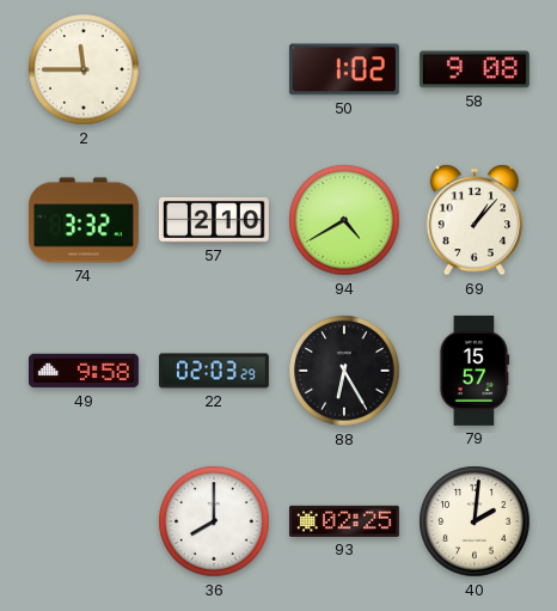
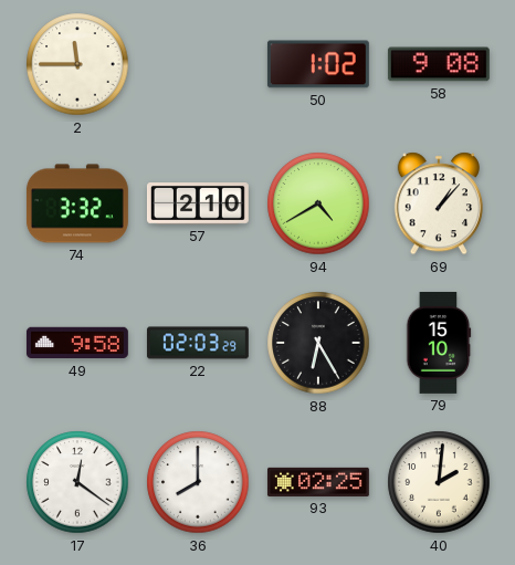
79: 15:57 -> 15:10 (439, 343)
17: none -> 12:21 (77, 482)
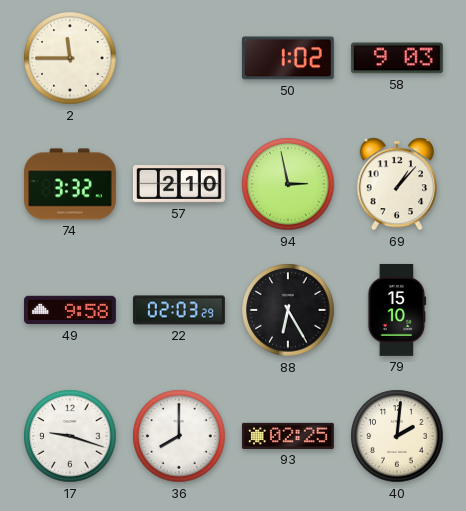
58: 9:08 -> 9:03 (397, 58)
94: 4:40 -> 2:58 (288, 184)
17: 12:21 -> 9:18 (70, 436)
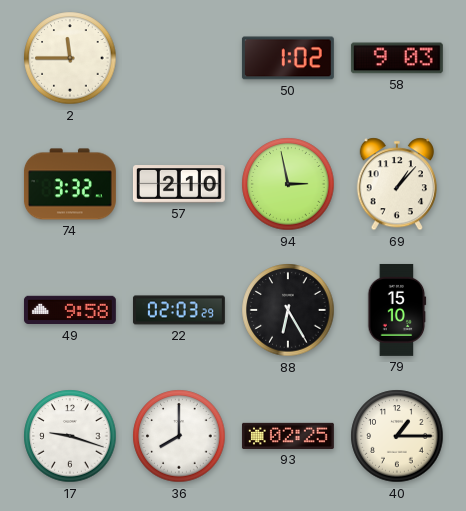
40: 2:01 -> 1:15 (397, 436)
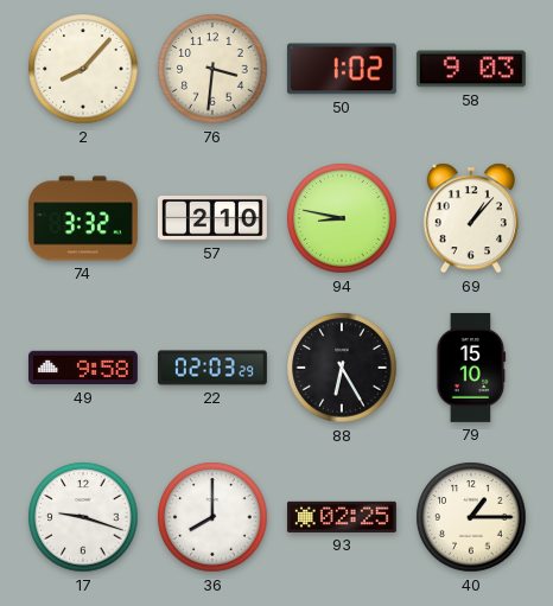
2: 11:45 -> 8:07 (83, 69)
76: none -> 3:31 (212, 69)
94: 2:58 -> 8:47 (342, 218)
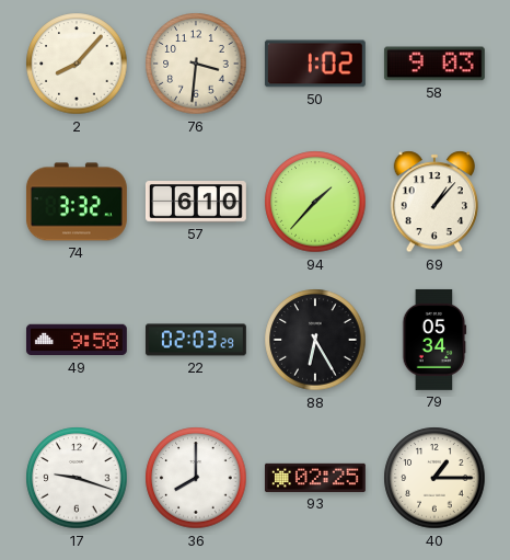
57: 2:10 -> 6:10 (196, 203)
94: 8:47 -> 1:37 (315, 202)
79: 15:10 -> 05:34 (434, 340)
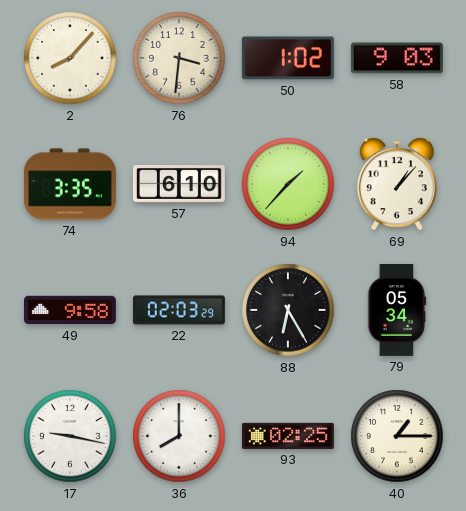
74: 3:32 -> 3:35 (70, 184)
17: 9:18 -> 9:17 (70, 436)
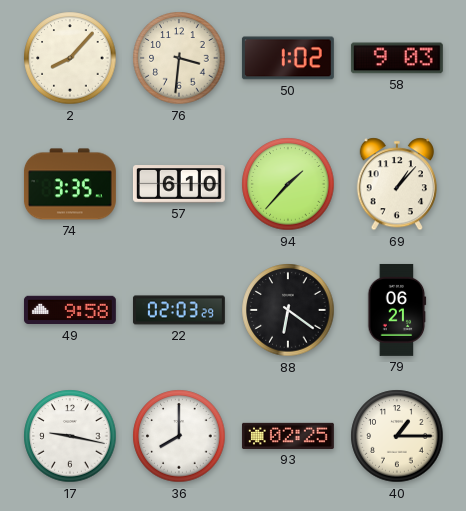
88: 6:25 -> 6:21 (288, 310)
79: 05:34 -> 06:21 (397, 310)
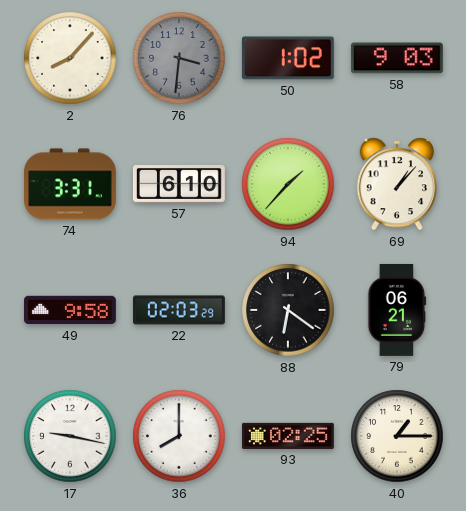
76 dial: cream -> grey (179, 58)
74: 3:35 -> 3:31 (70, 184)
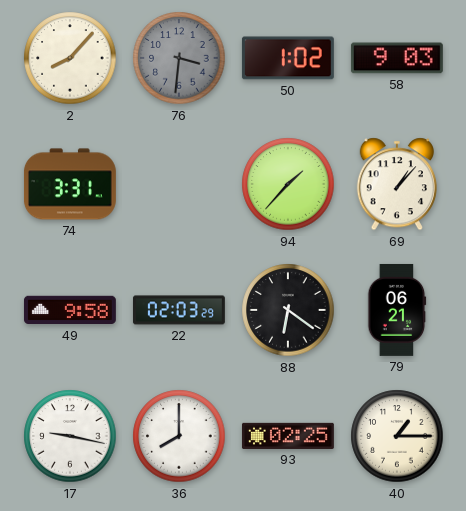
57: 6:10 -> none (179, 185)
